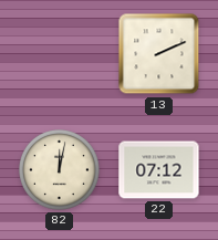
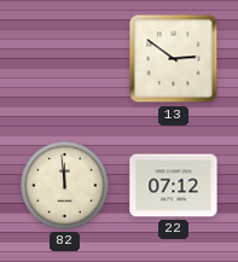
13: 2:11 -> 2:51 (174, 59)
82: 12:02 -> 11:59 (65, 186)
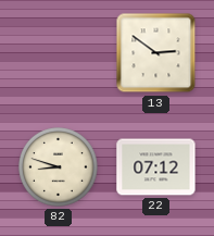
82: 11:59 -> 8:48 (59, 167)
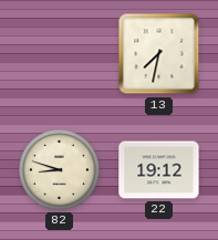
13: 2:51 -> 7:32 (159, 54)
22: 07:12 -> 19:12 (159, 170)
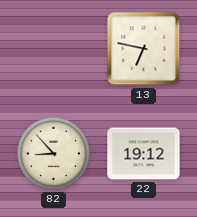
13: 7:32 -> 6:47 (144, 49)
82: 8:48 -> 8:53 (54, 154)
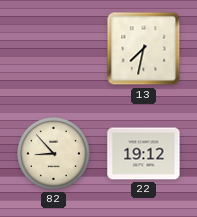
13: 6:47 -> 7:32 (144, 49)
